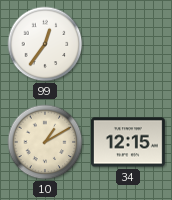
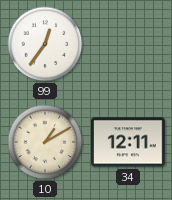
34: 12:15 -> 12:11 (128, 142)
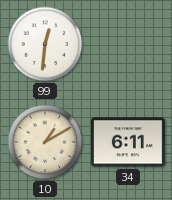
99: 12:36 -> 12:31 (45, 44)
34: 12:11 -> 6:11 (128, 142)
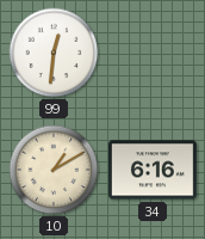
34: 6:11 -> 6:16 (153, 170)
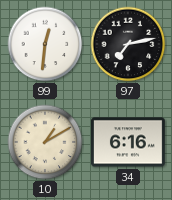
97: none -> 7:13 (128, 44)
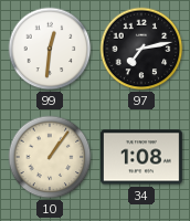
10: 1:10 -> 1:06 (50, 157)
34: 6:16 -> 1:08 (141, 157)
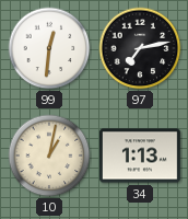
10: 1:06 -> 1:02 (49, 155)
34: 1:08 -> 1:13 (140, 155)
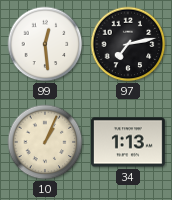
99: 12:31 -> 12:29 (45, 44)
10: 1:02 -> 1:04 (45, 142)
